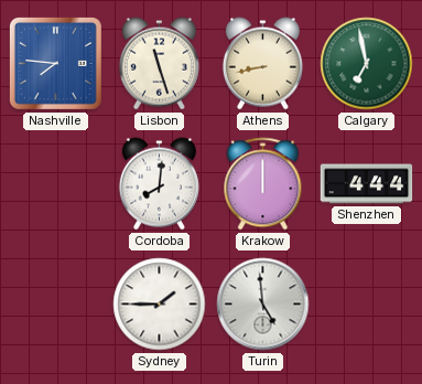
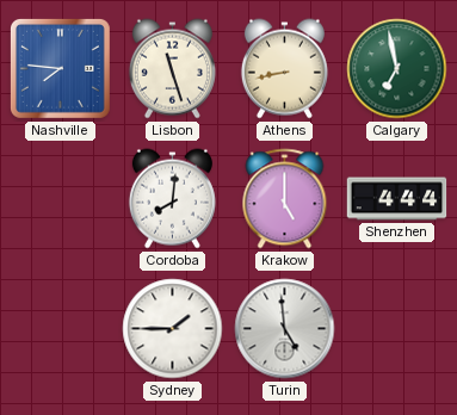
Krakow: 12:00 -> 5:00 (285, 199)
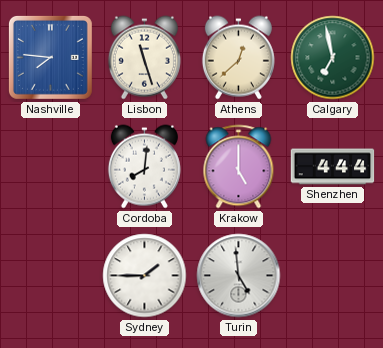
Athens: 8:43 -> 12:38 (238, 58)
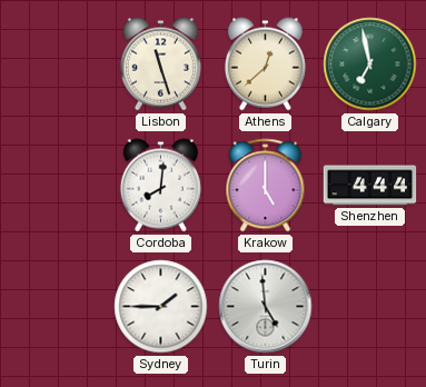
Nashville: 7:46 -> none (50, 57)
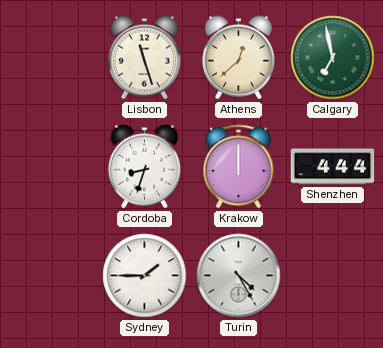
Cordoba: 8:01 -> 8:33 (144, 167)
Krakow: 5:00 -> 12:00 (239, 167)
Turin: 4:59 -> 4:25 (239, 276)
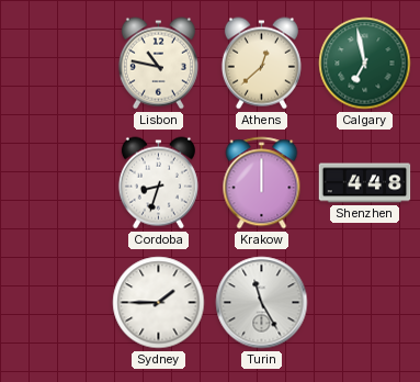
Lisbon: 11:27 -> 10:47 (158, 64)
Shenzhen: 4:44 -> 4:48 (365, 183)
Turin: 4:25 -> 11:25 (262, 303)
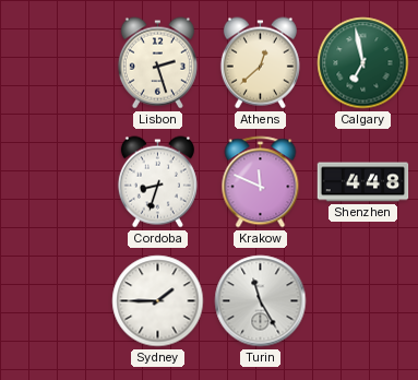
Lisbon: 10:47 -> 2:27 (157, 63)
Krakow: 12:00 -> 11:49 (261, 182)
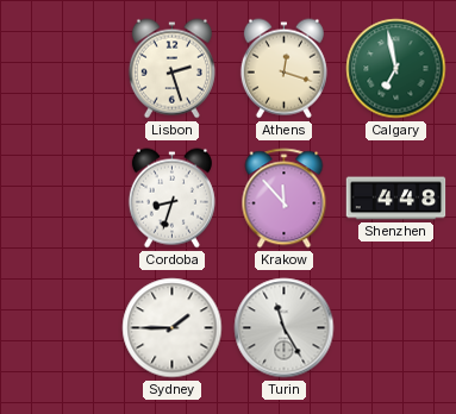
Athens: 12:38 -> 12:18 (283, 69)
Krakow: 11:49 -> 11:53 (285, 199)
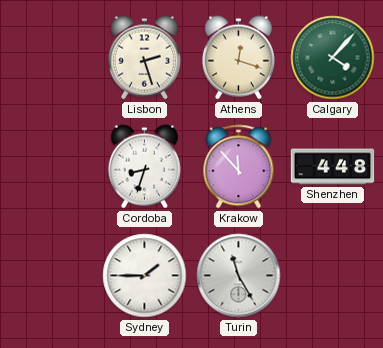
Calgary: 6:58 -> 4:07 (333, 58)
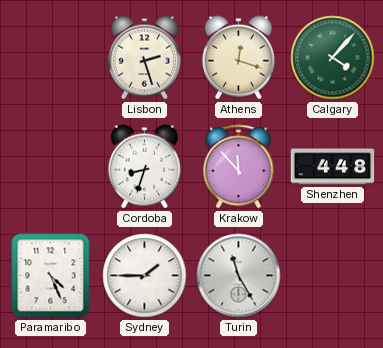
Paramaribo: none -> 4:26 (51, 276)
